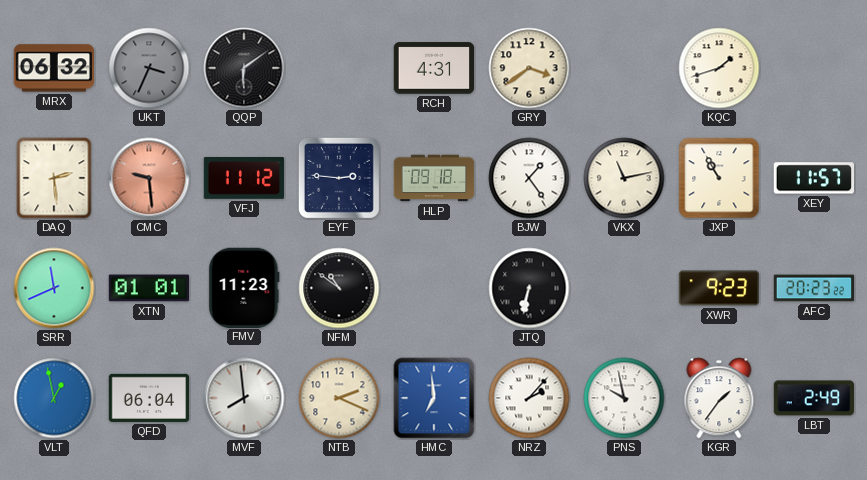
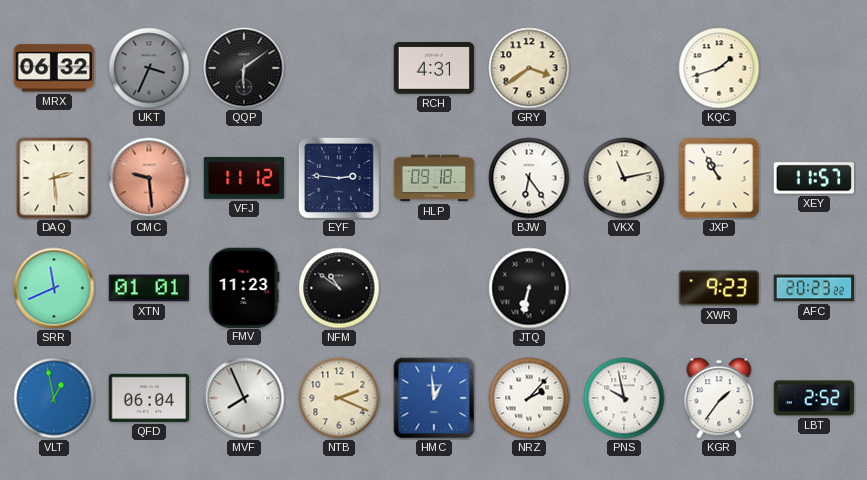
BJW: 1:24 -> 6:24 (529, 178)
MVF: 7:59 -> 7:56 (244, 398)
HMC: 6:59 -> 12:59 (434, 398)
LBT: 2:49 -> 2:52 (814, 398)
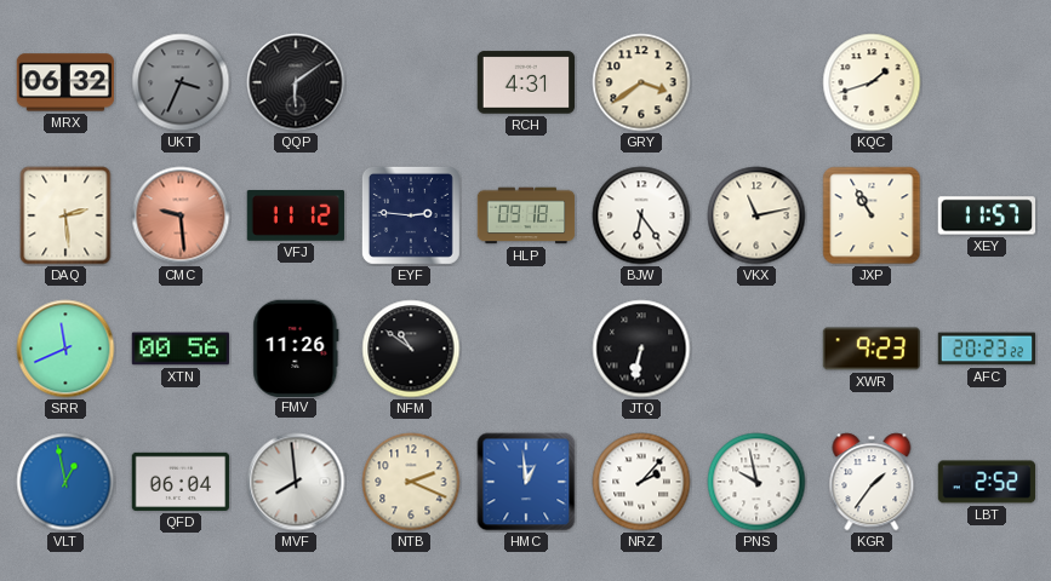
XTN: 01:01 -> 00:56 (181, 349)
FMV: 11:23 -> 11:26 (296, 347)
MVF: 7:56 -> 7:59 (296, 482)
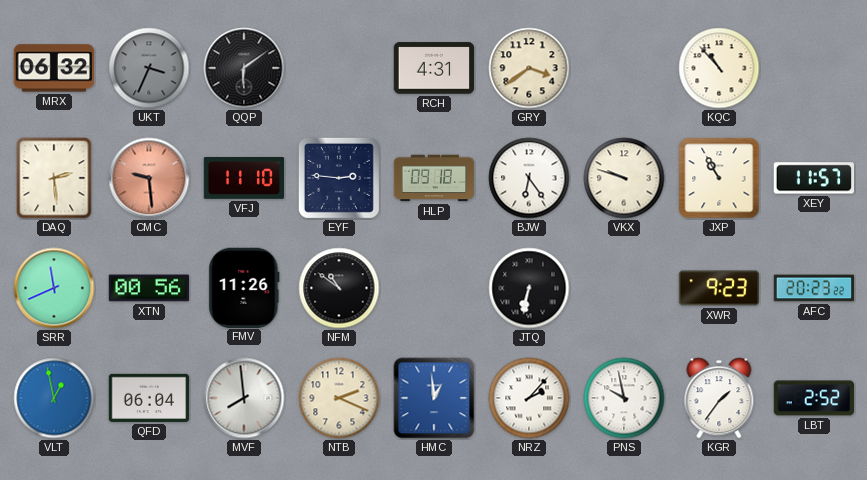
KQC: 1:42 -> 10:53 (719, 68)
VFJ: 11:12 -> 11:10 (244, 179)
VKX: 11:13 -> 9:48 (624, 178)
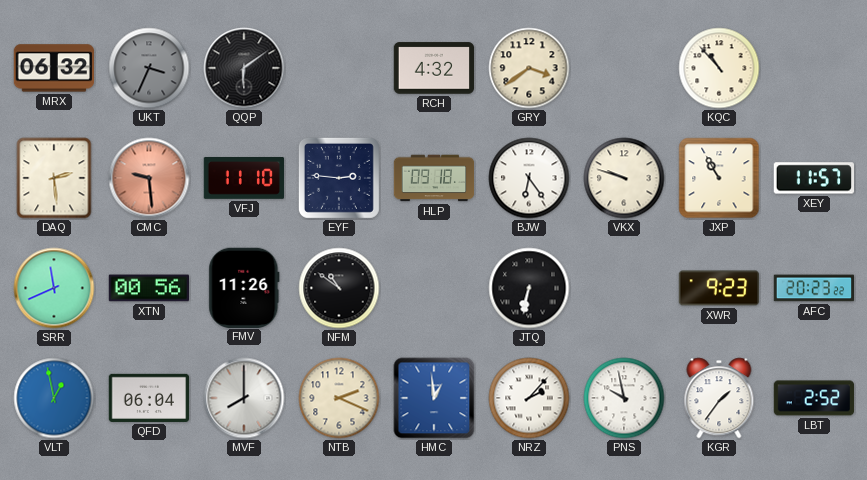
RCH: 4:31 -> 4:32 (434, 68)
MVF: 7:59 -> 8:00 (244, 398)
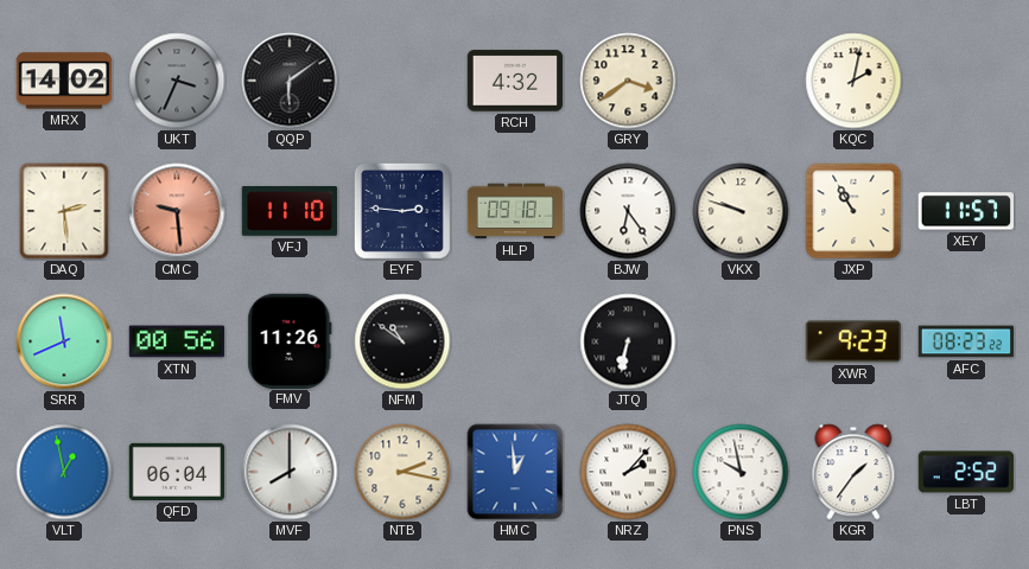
MRX: 06:32 -> 14:02 (64, 81)
KQC: 10:53 -> 2:02 (853, 81)
AFC: 20:23 -> 08:23 (966, 341)
NTB: 2:19 -> 2:17 (402, 472)
